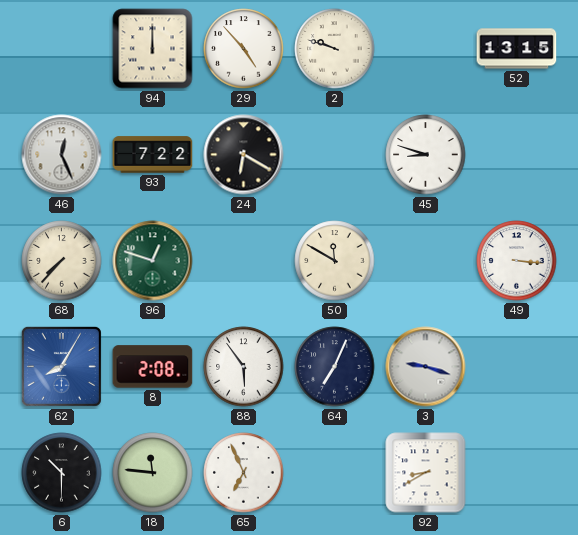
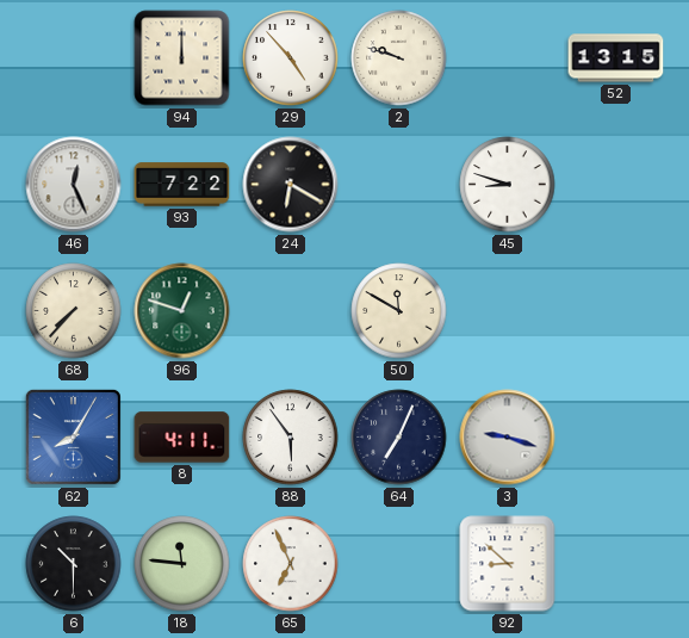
49: 3:16 -> none (517, 261)
8: 2:08 -> 4:11 (182, 438)
92: 8:40 -> 8:52 (508, 564)
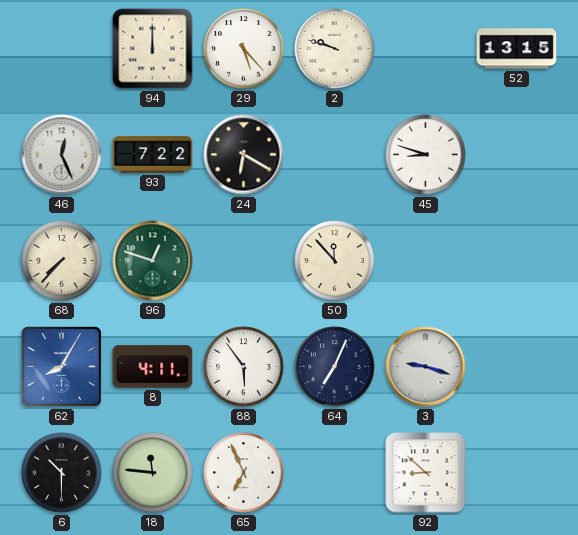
29: 4:53 -> 5:23 (244, 49)
50: 11:50 -> 11:53 (335, 261)
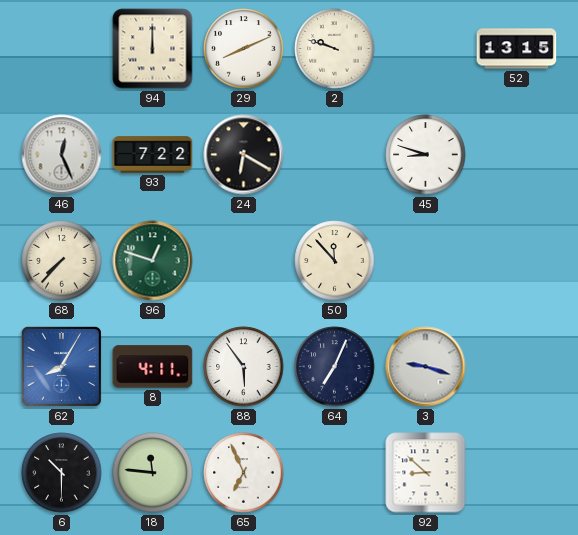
29: 5:23 -> 8:11 (244, 49)
